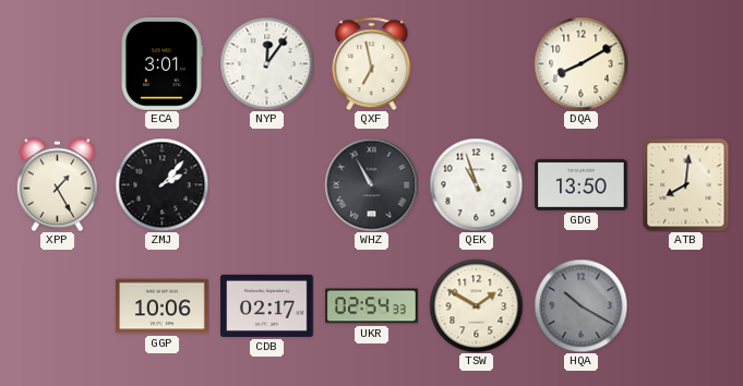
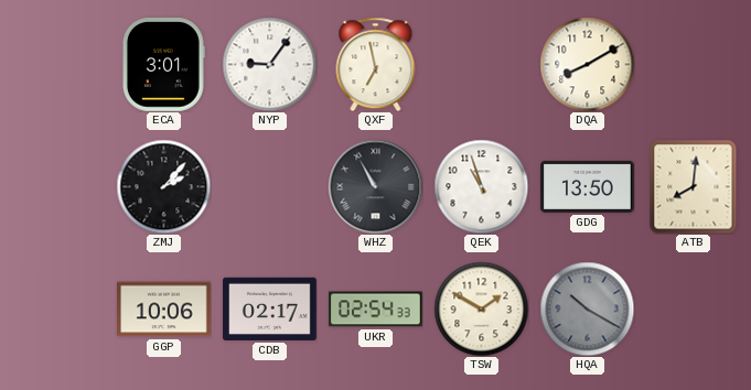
NYP: 12:06 -> 9:06 (269, 64)
XPP: 1:25 -> none (57, 184)
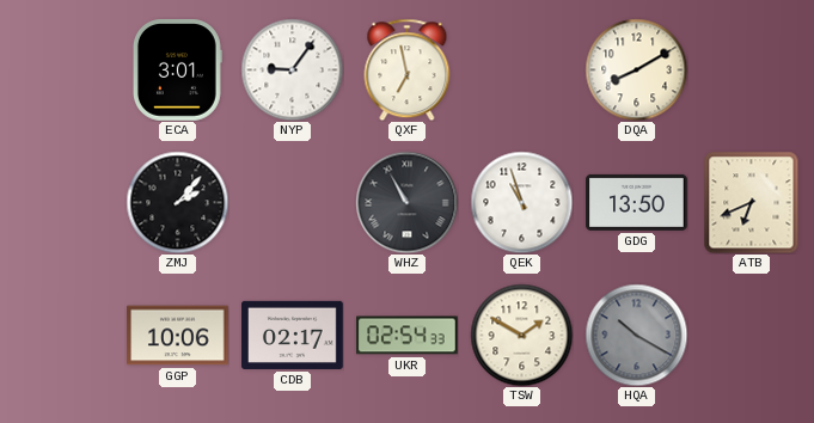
ATB: 8:01 -> 6:41 (752, 202)
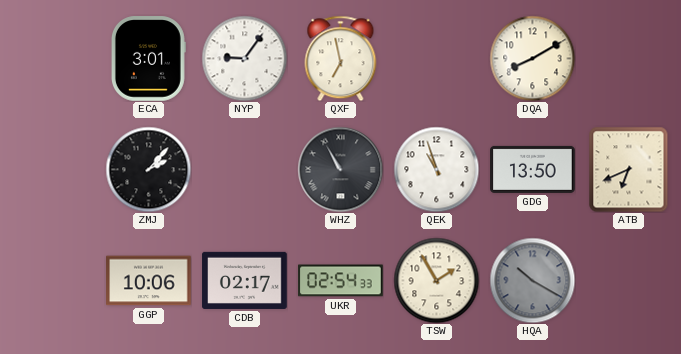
TSW: 1:50 -> 1:55 (436, 280)
